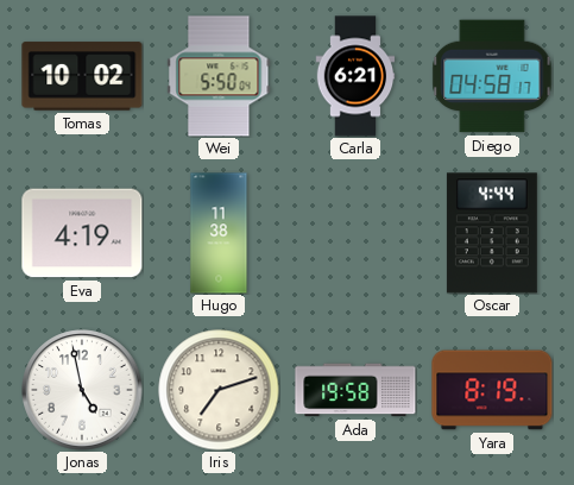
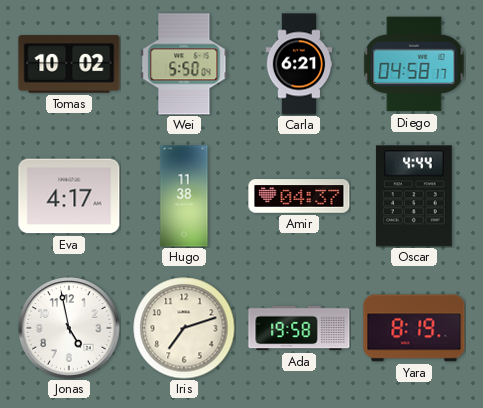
Eva: 4:19 -> 4:17 (69, 196)
Amir: none -> 04:37 (299, 196)
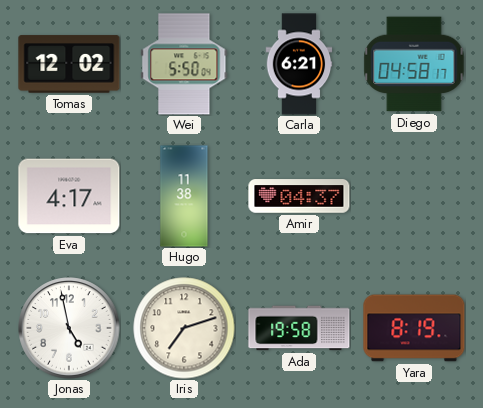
Tomas: 10:02 -> 12:02 (69, 64)
Oscar: 4:44 -> none (414, 196)
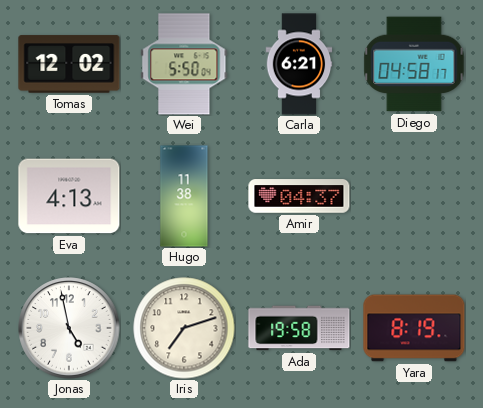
Eva: 4:17 -> 4:13 (69, 196)
